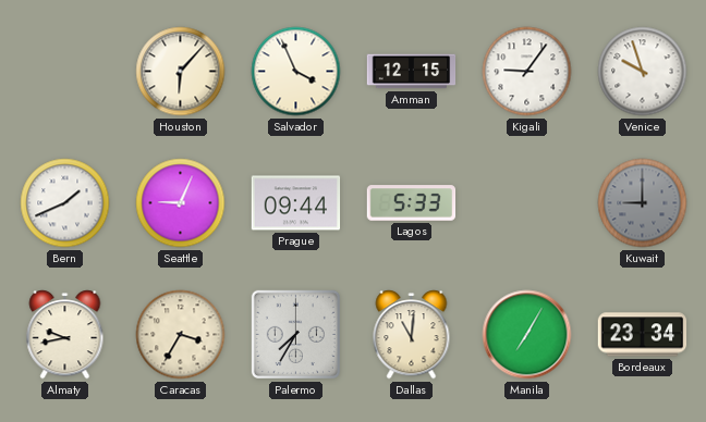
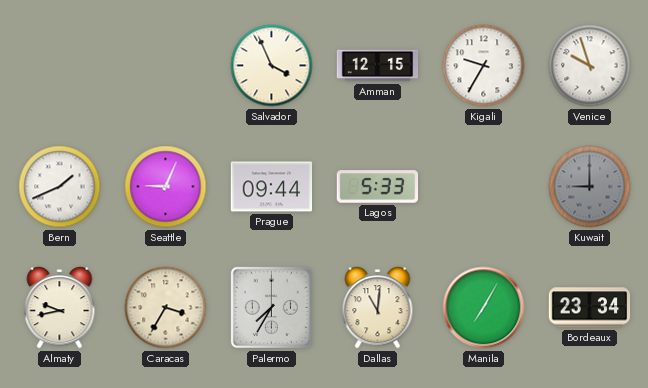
Houston: 6:07 -> none (181, 72)
Kigali: 9:06 -> 9:35 (484, 66)
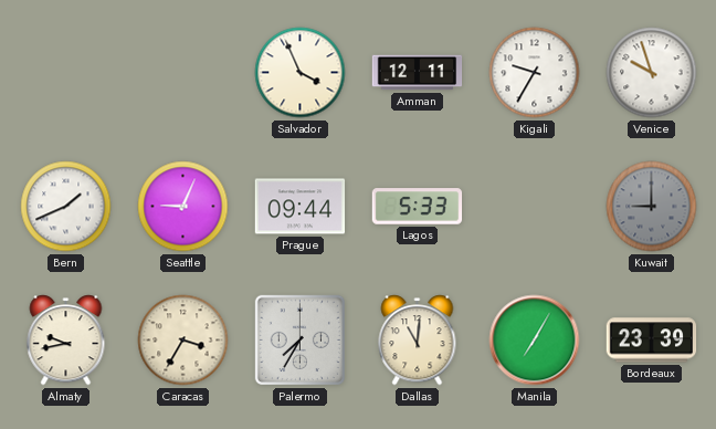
Amman: 12:15 -> 12:11 (418, 73)
Bordeaux: 23:34 -> 23:39 (652, 341)
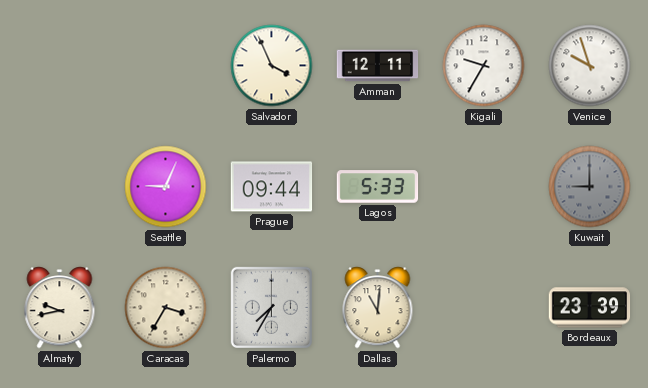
Bern: 1:41 -> none (66, 207)
Manila: 7:05 -> none (535, 341)
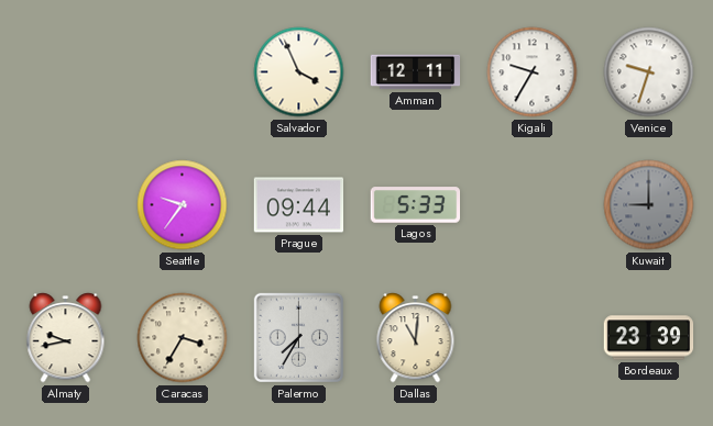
Venice: 9:57 -> 9:33 (649, 72)
Seattle: 9:04 -> 9:36 (183, 205)
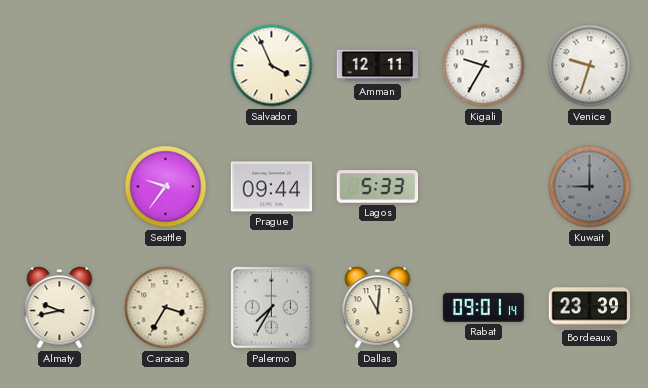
Rabat: none -> 09:01 (483, 307)
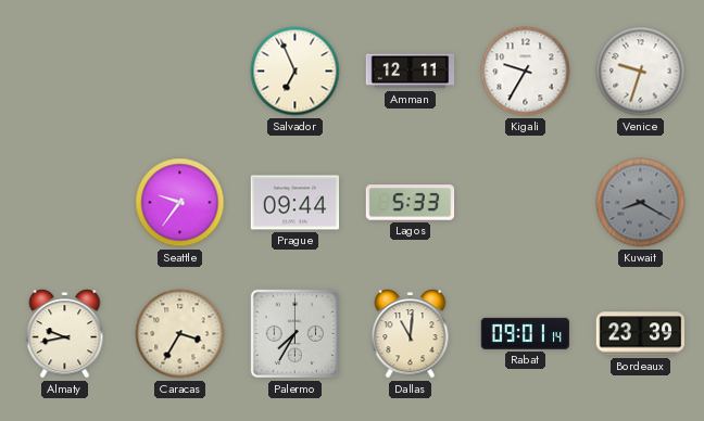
Salvador: 3:56 -> 6:56 (296, 72)
Kuwait: 9:00 -> 8:20 (641, 203)
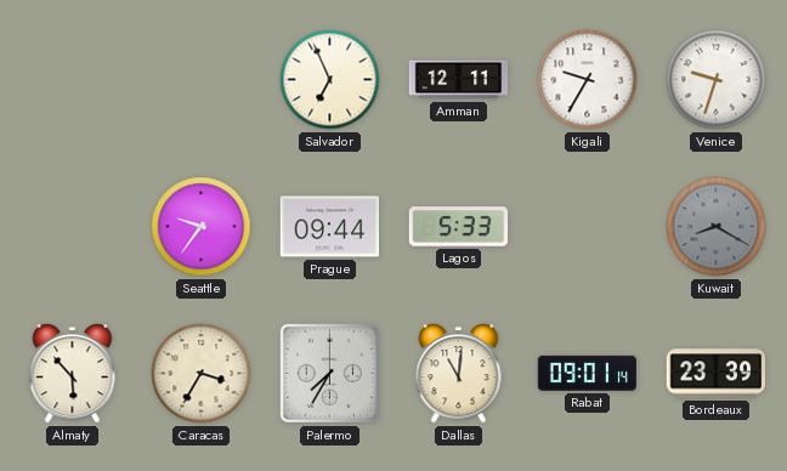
Almaty: 9:43 -> 5:53 (73, 374)
